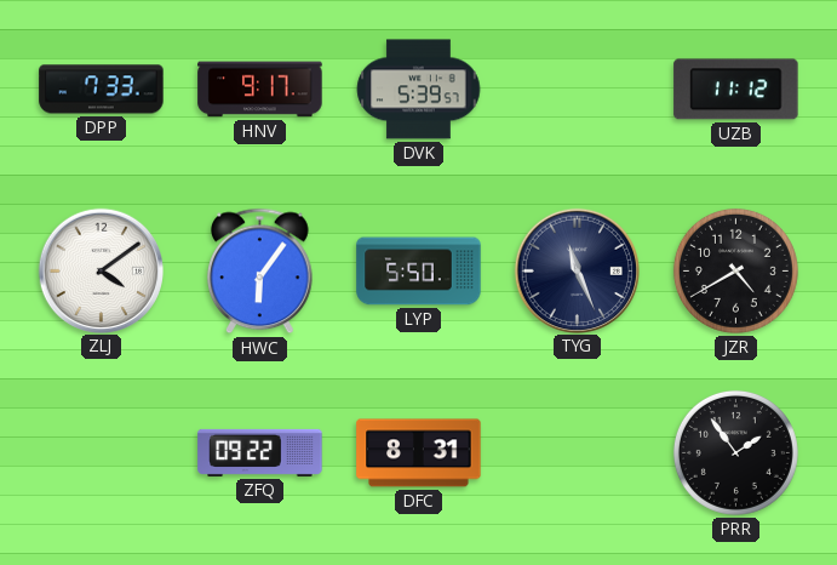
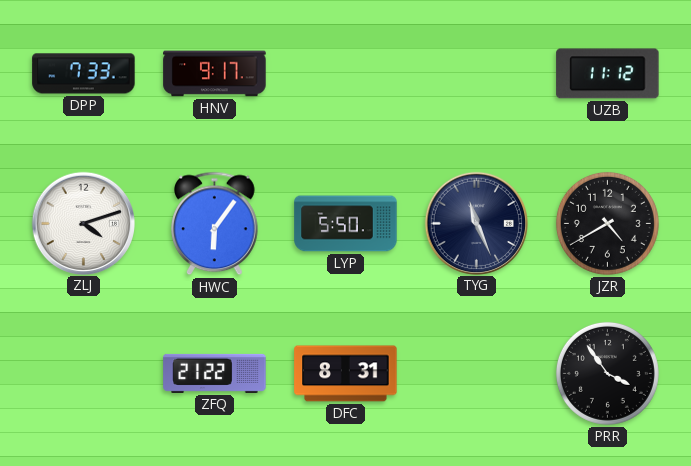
DVK: 5:39 -> none (419, 90)
ZLJ: 4:09 -> 4:12 (83, 223)
ZFQ: 09:22 -> 21:22 (215, 373)
PRR: 1:54 -> 3:54 (607, 373)
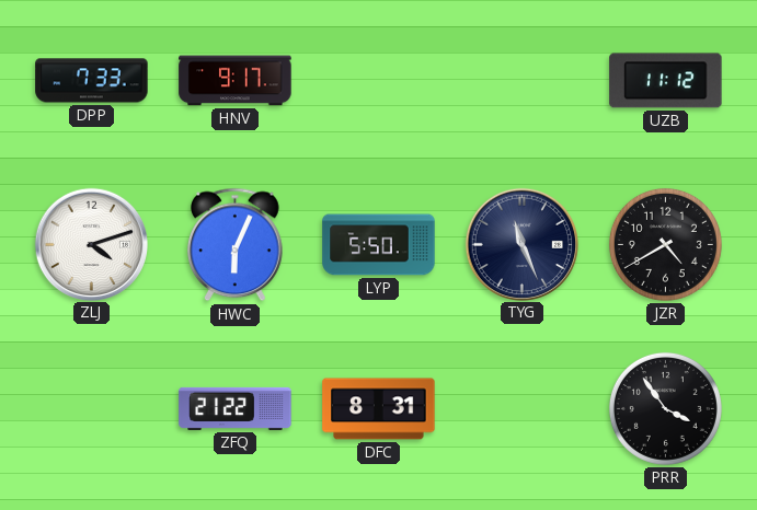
HWC: 6:06 -> 6:04 (236, 245)
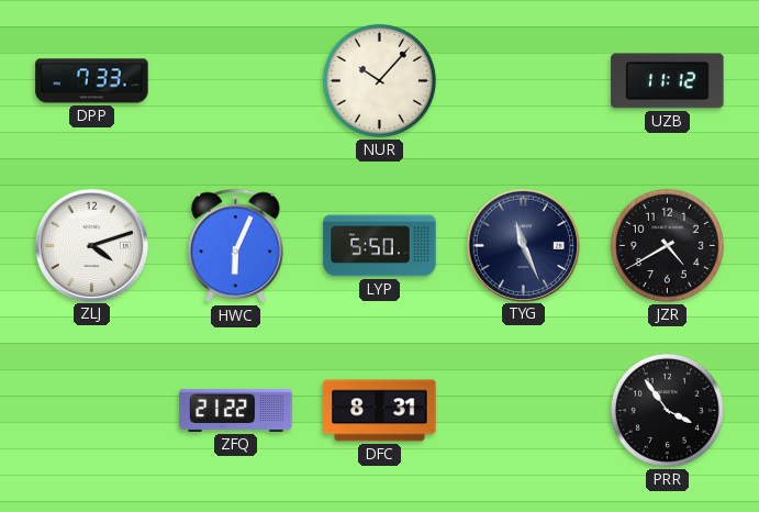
HNV: 9:17 -> none (236, 81)
NUR: none -> 10:07 (379, 80)
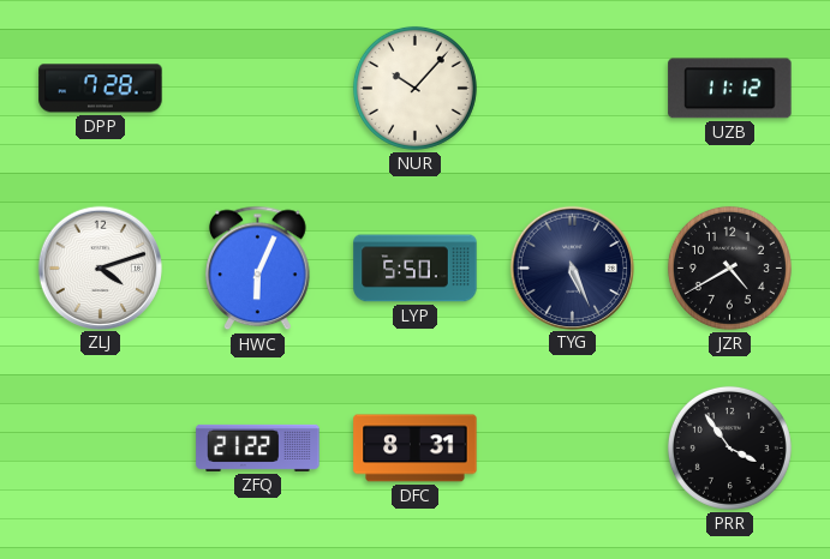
DPP: 7:33 -> 7:28 (101, 89)
TYG: 11:26 -> 5:26 (572, 268)
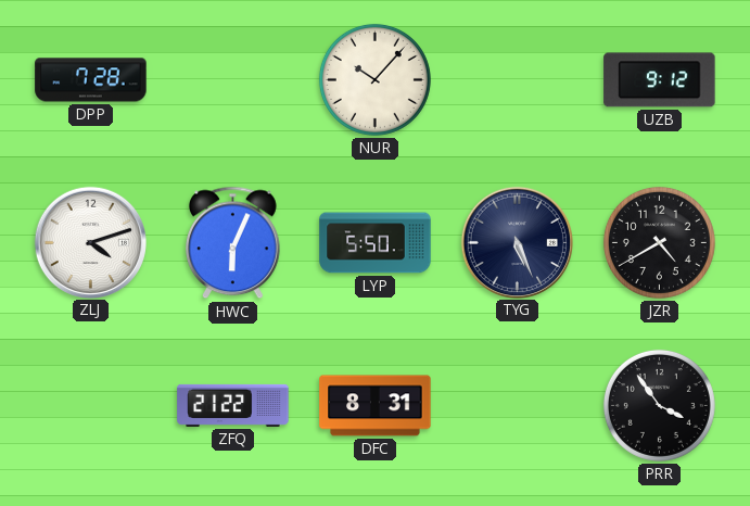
UZB: 11:12 -> 9:12 (660, 80)
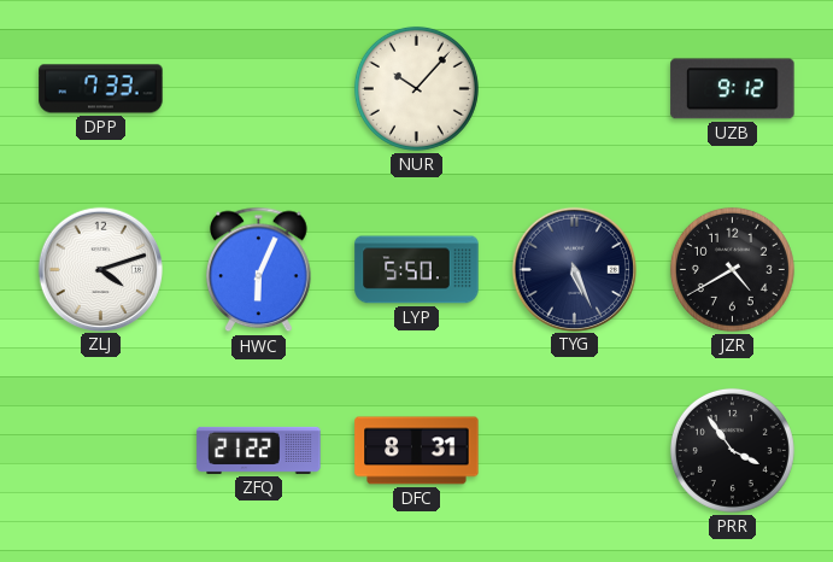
DPP: 7:28 -> 7:33 (101, 89)
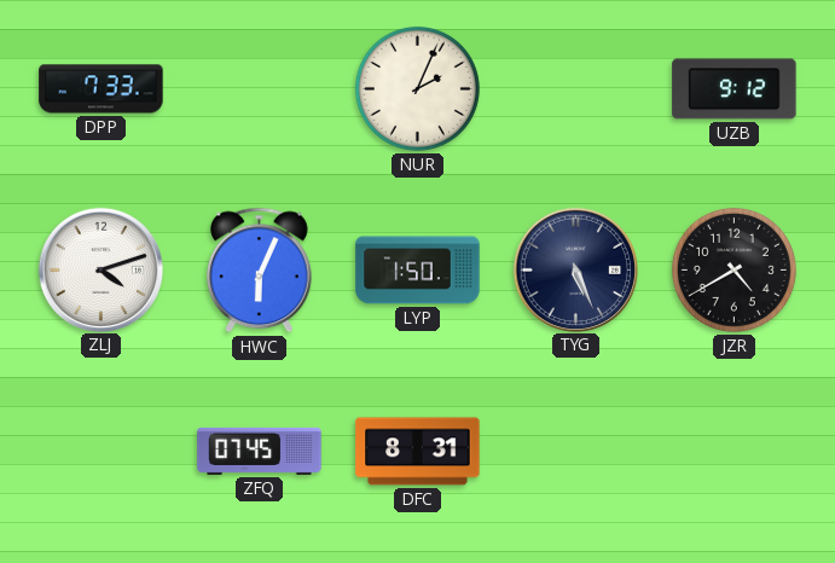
NUR: 10:07 -> 2:04 (417, 88)
LYP: 5:50 -> 1:50 (418, 271)
ZFQ: 21:22 -> 07:45 (260, 451)
PRR: 3:54 -> none (732, 450)
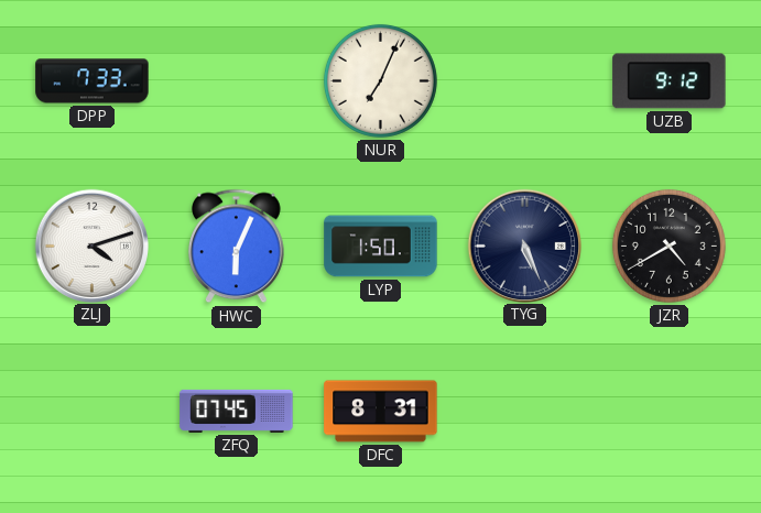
NUR: 2:04 -> 7:04 (380, 80)
